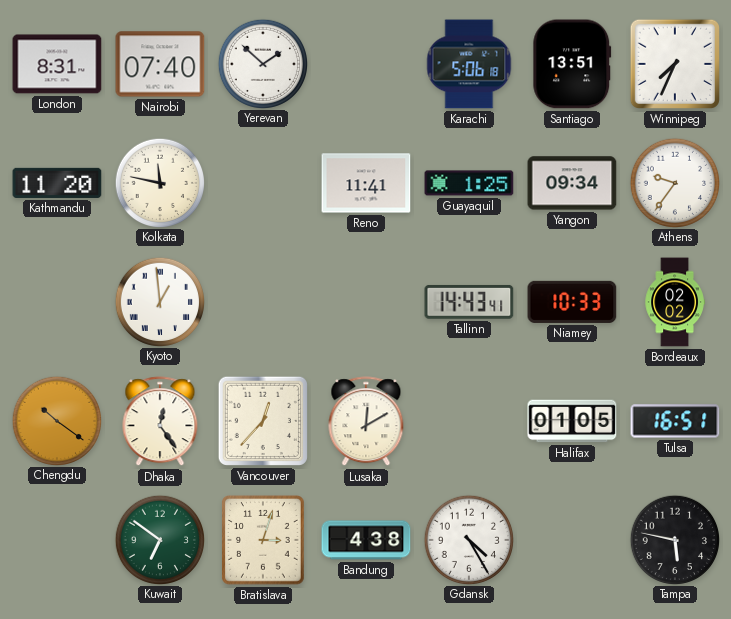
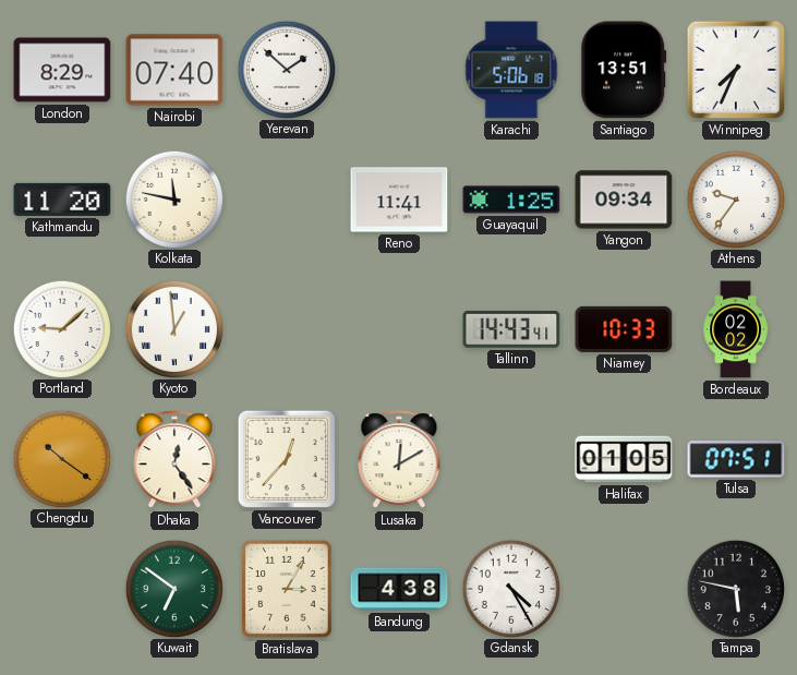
London: 8:31 -> 8:29 (62, 70)
Portland: none -> 9:08 (61, 328)
Tulsa: 16:51 -> 07:51 (736, 459)
Bratislava: 3:03 -> 3:05 (287, 589)
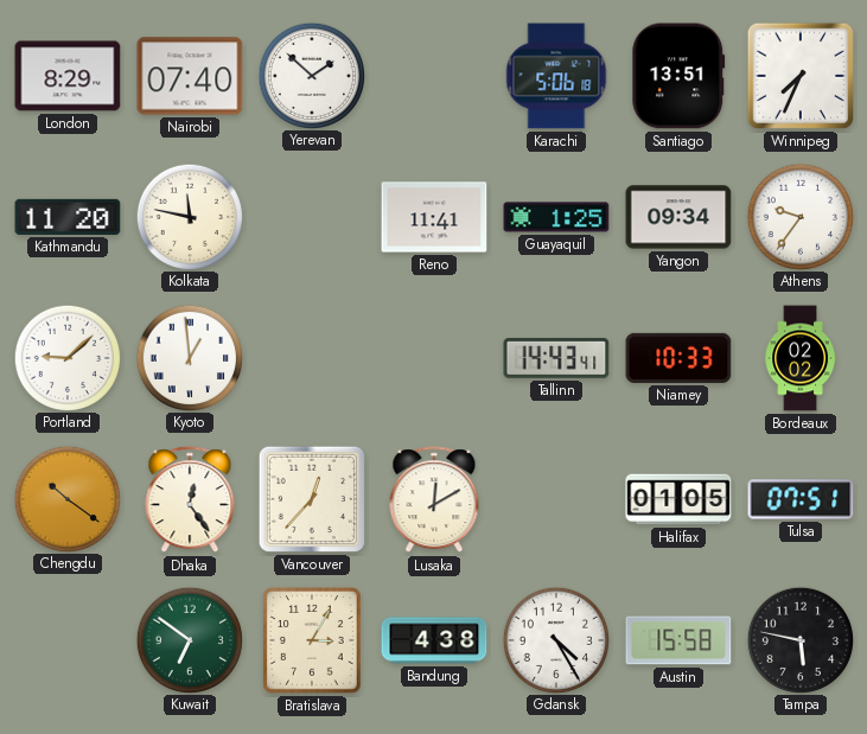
Austin: none -> 15:58 (678, 640)
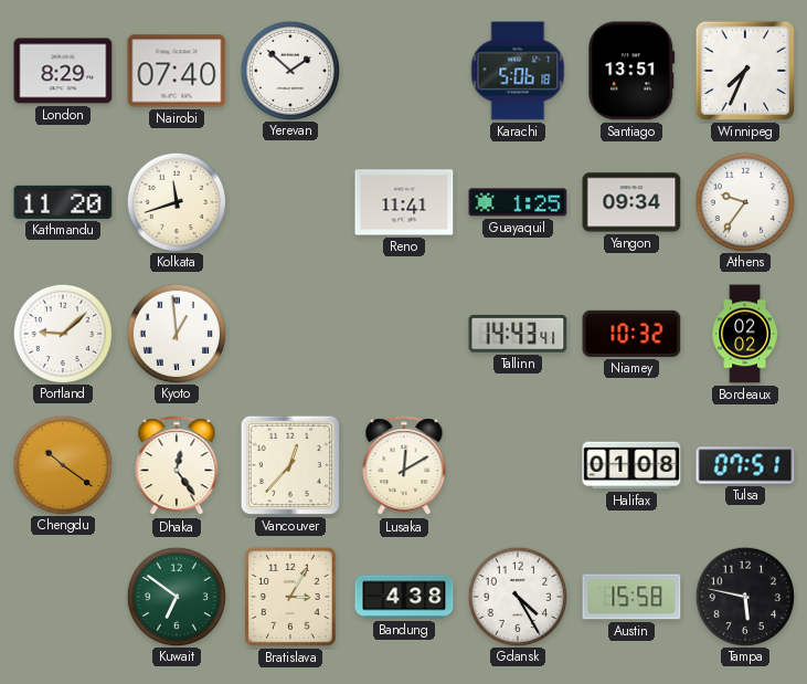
Kolkata: 11:47 -> 11:42 (176, 201)
Niamey: 10:33 -> 10:32 (631, 334)
Halifax: 01:05 -> 01:08 (631, 465)
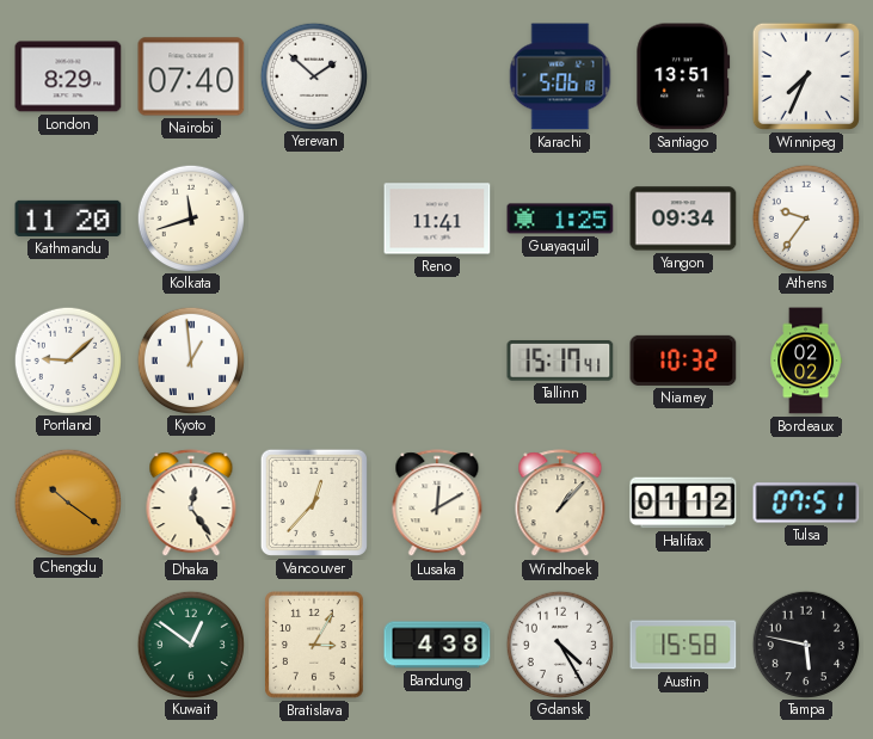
Tallinn: 14:43 -> 15:17 (560, 361)
Windhoek: none -> 1:07 (560, 504)
Halifax: 01:08 -> 01:12 (683, 503)
Kuwait: 6:51 -> 12:51 (190, 643)
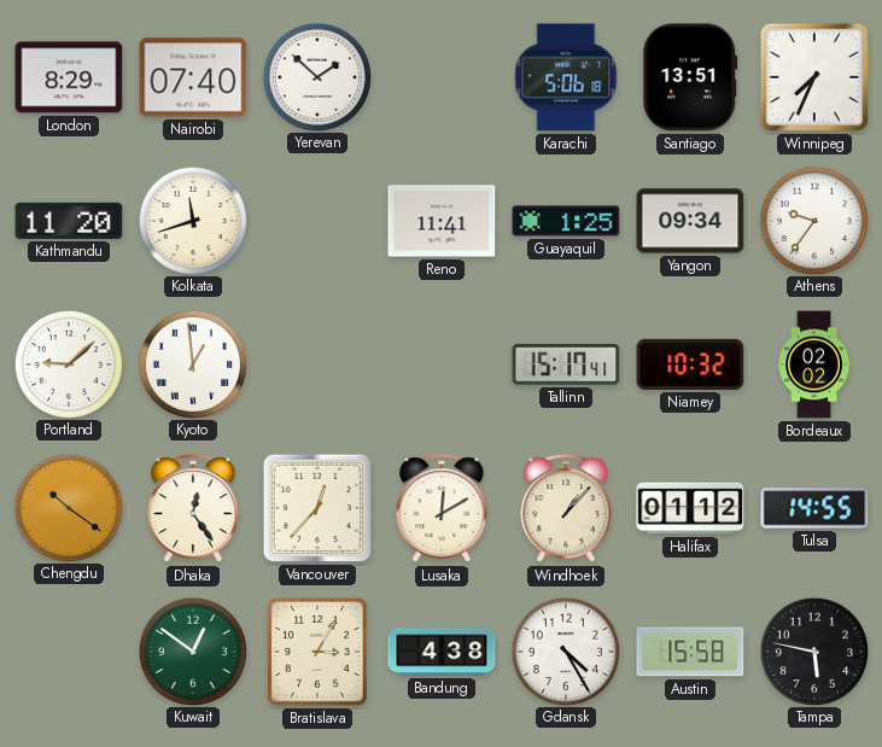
Tulsa: 07:51 -> 14:55 (814, 508)
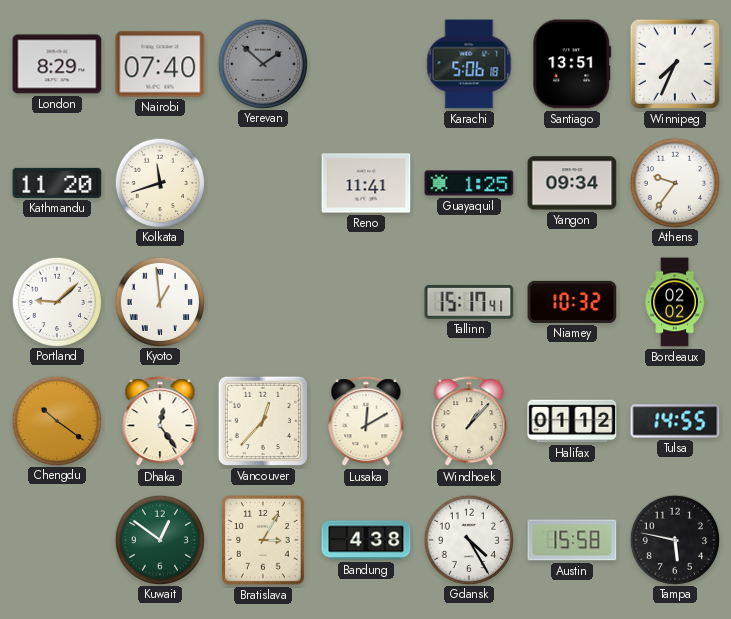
Yerevan dial: white -> grey (262, 63)
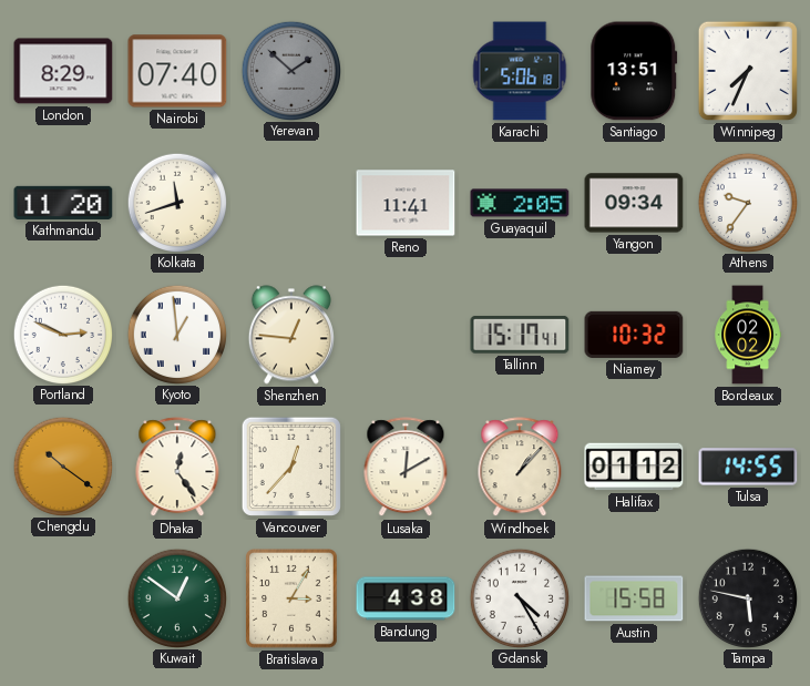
Guayaquil: 1:25 -> 2:05 (520, 203)
Portland: 9:08 -> 2:49 (62, 334)
Shenzhen: none -> 12:46 (291, 335)
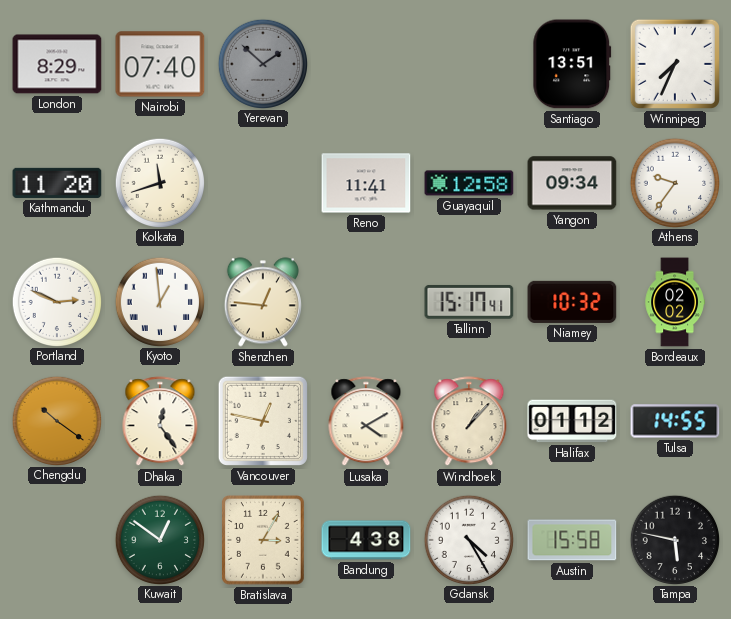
Karachi: 5:06 -> none (520, 71)
Guayaquil: 2:05 -> 12:58 (469, 183)
Vancouver: 12:37 -> 12:47 (263, 421)
Lusaka: 12:10 -> 4:10 (366, 422)
